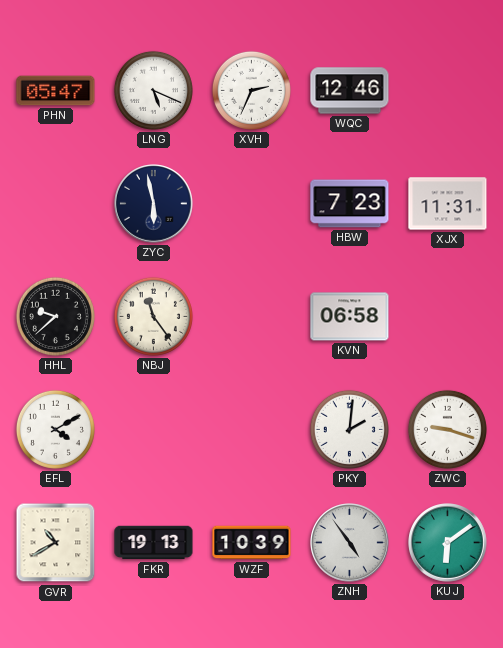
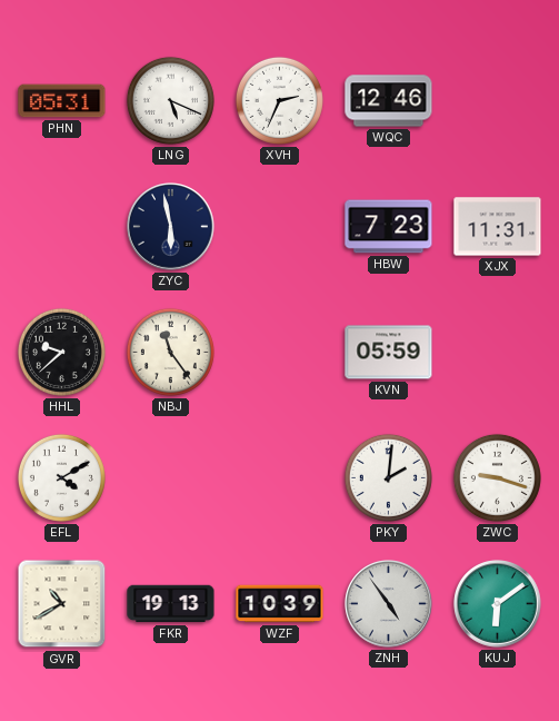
PHN: 05:47 -> 05:31 (62, 101)
KVN: 06:58 -> 05:59 (389, 353)
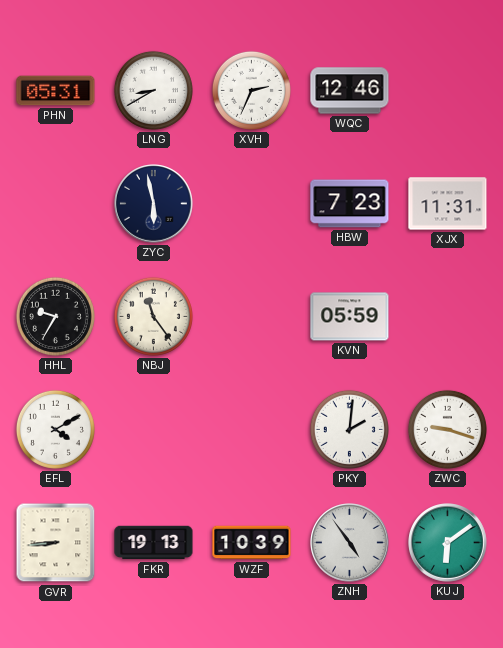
LNG: 5:19 -> 8:40 (153, 90)
HHL: 9:38 -> 9:35 (55, 316)
GVR: 10:40 -> 8:44 (56, 543)
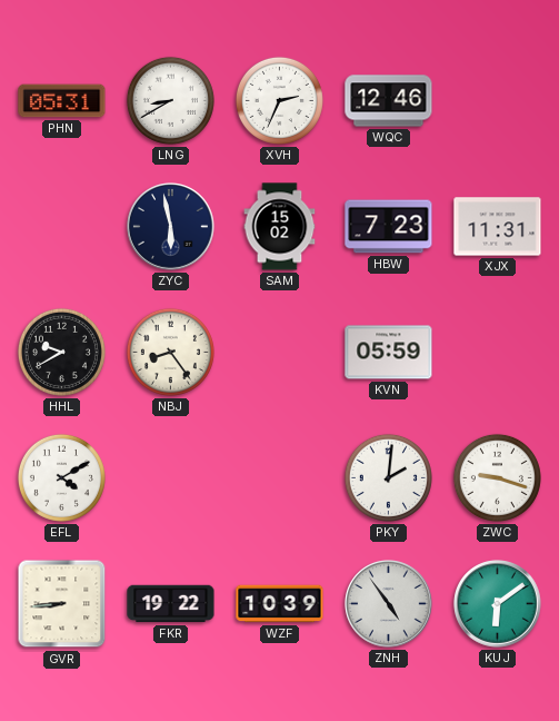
SAM: none -> 15:02 (280, 227)
HHL: 9:35 -> 9:40 (61, 352)
NBJ: 11:24 -> 8:24 (170, 352)
FKR: 19:13 -> 19:22 (171, 604)
